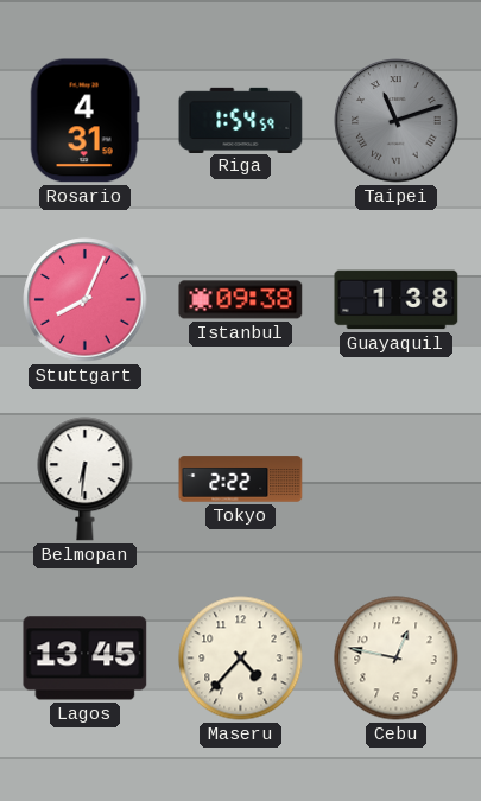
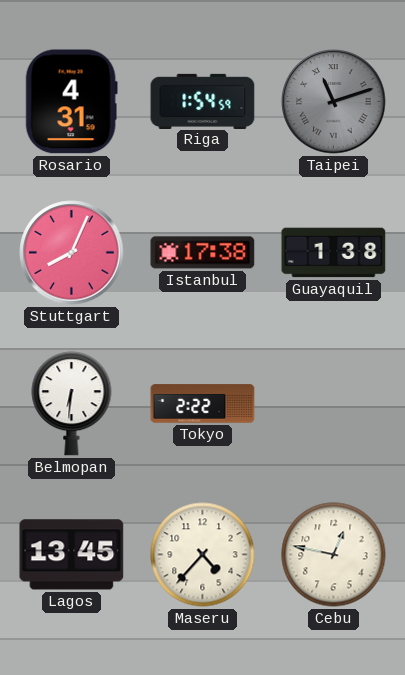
Istanbul: 09:38 -> 17:38 (203, 253)
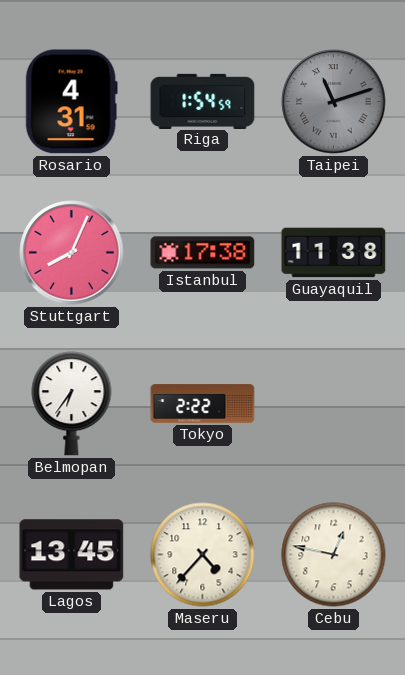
Guayaquil: 1:38 -> 11:38 (334, 253)
Belmopan: 6:31 -> 6:36 (72, 404)
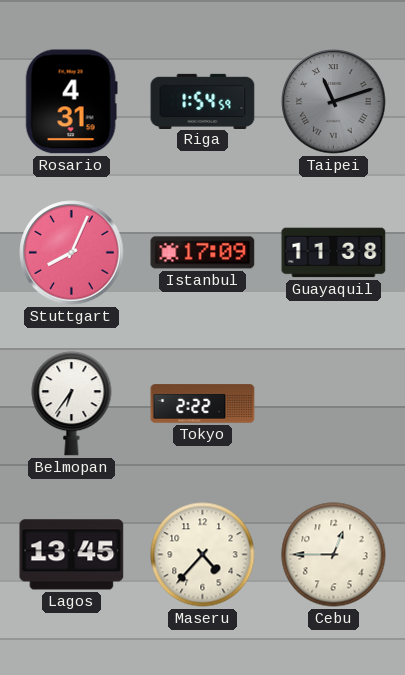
Istanbul: 17:38 -> 17:09 (203, 253)
Cebu: 12:47 -> 12:45 (334, 555)
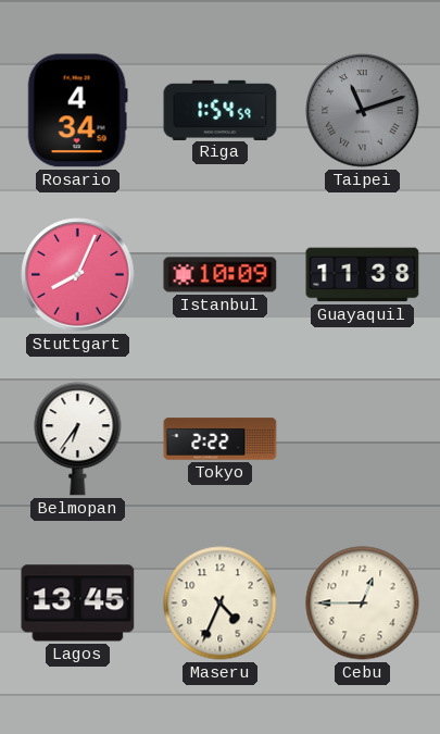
Rosario: 4:31 -> 4:34 (77, 111)
Istanbul: 17:09 -> 10:09 (221, 275)
Maseru: 4:37 -> 4:34 (221, 604)
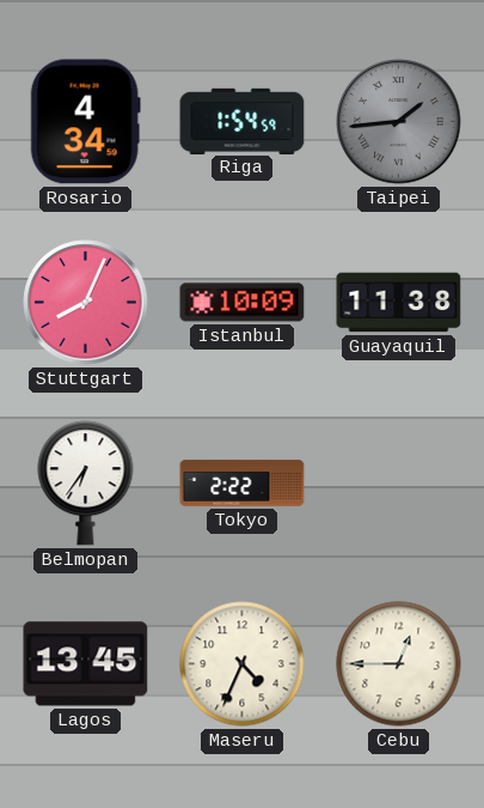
Taipei: 11:12 -> 1:44 (399, 122)
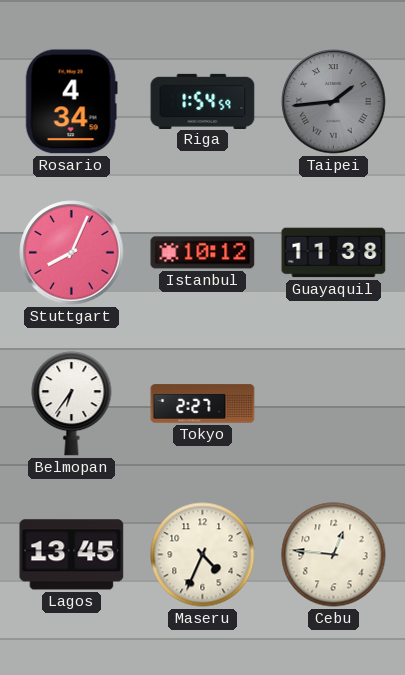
Istanbul: 10:09 -> 10:12 (203, 253)
Tokyo: 2:22 -> 2:27 (203, 404)
Cebu: 12:45 -> 12:46 (334, 555)
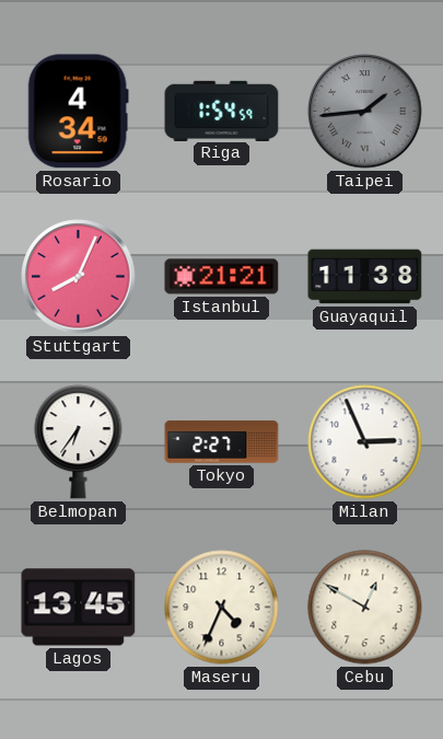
Istanbul: 10:12 -> 21:21 (222, 277)
Milan: none -> 2:56 (365, 442)
Cebu: 12:46 -> 12:50 (365, 608)
